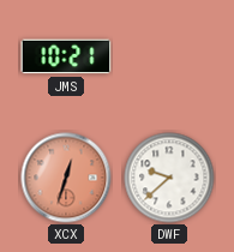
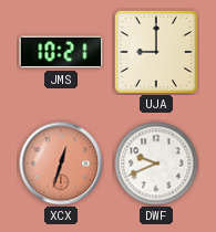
UJA: none -> 9:00 (156, 52)
DWF: 9:38 -> 9:41 (156, 164)
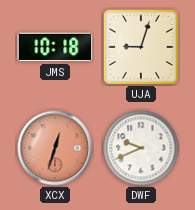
JMS: 10:21 -> 10:18 (55, 47)
UJA: 9:00 -> 9:03 (141, 47)
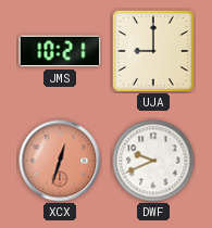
JMS: 10:18 -> 10:21 (60, 51)
UJA: 9:03 -> 9:00 (153, 51)
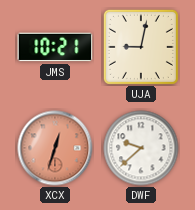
UJA: 9:00 -> 9:02 (141, 47)
DWF: 9:41 -> 9:38 (141, 148)
